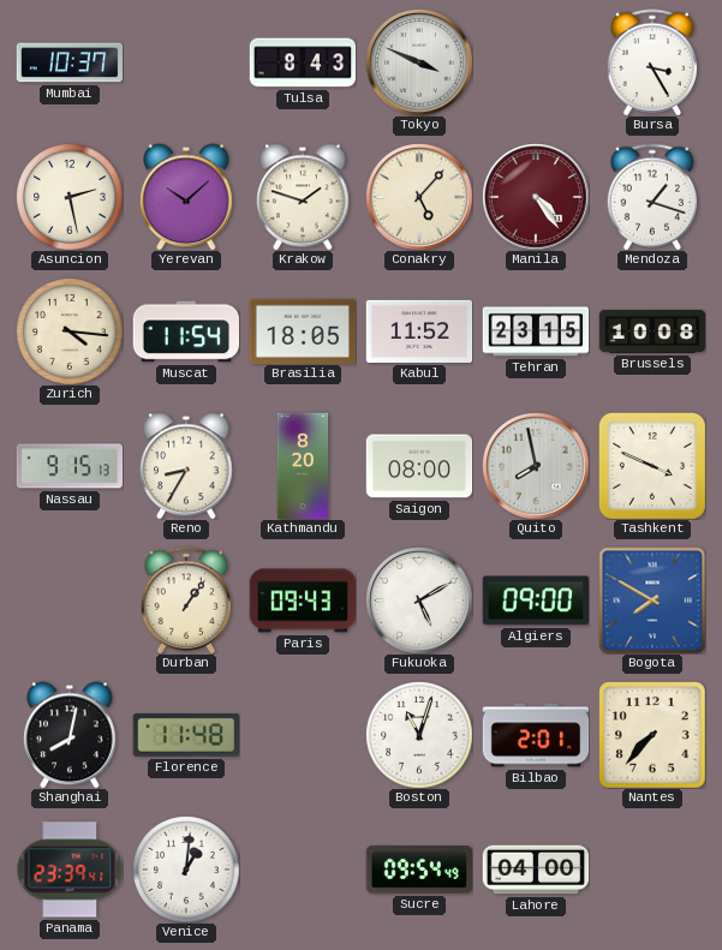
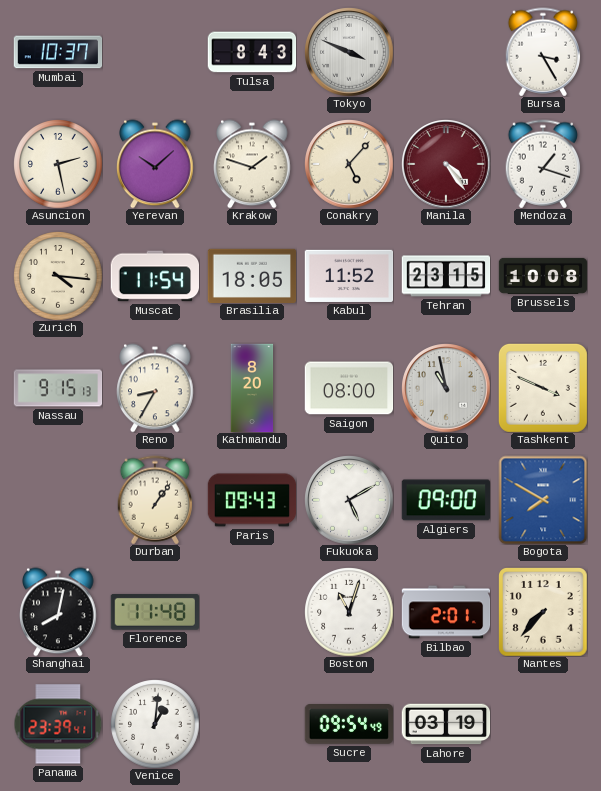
Quito: 7:58 -> 10:58 (446, 388)
Lahore: 04:00 -> 03:19 (446, 724)
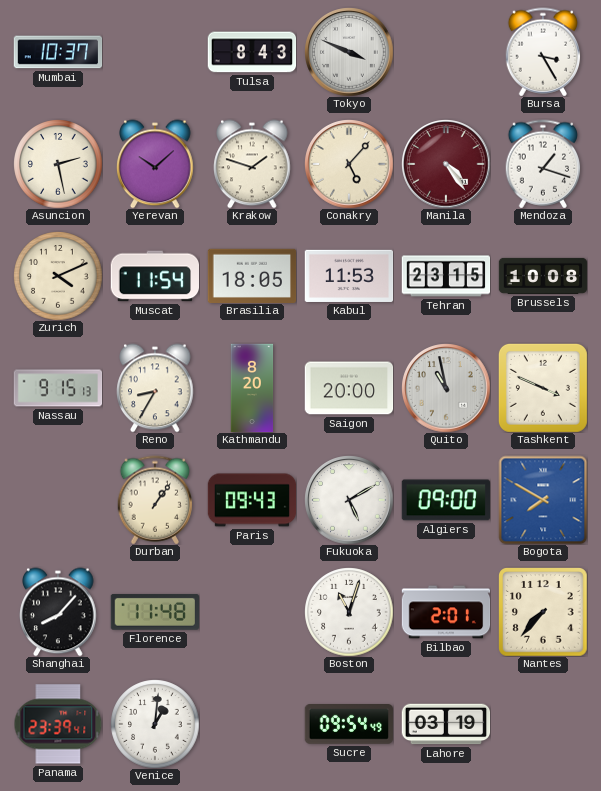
Zurich: 4:16 -> 4:11 (58, 276)
Kabul: 11:52 -> 11:53 (349, 276)
Saigon: 08:00 -> 20:00 (349, 388)
Shanghai: 8:02 -> 8:07 (58, 612)
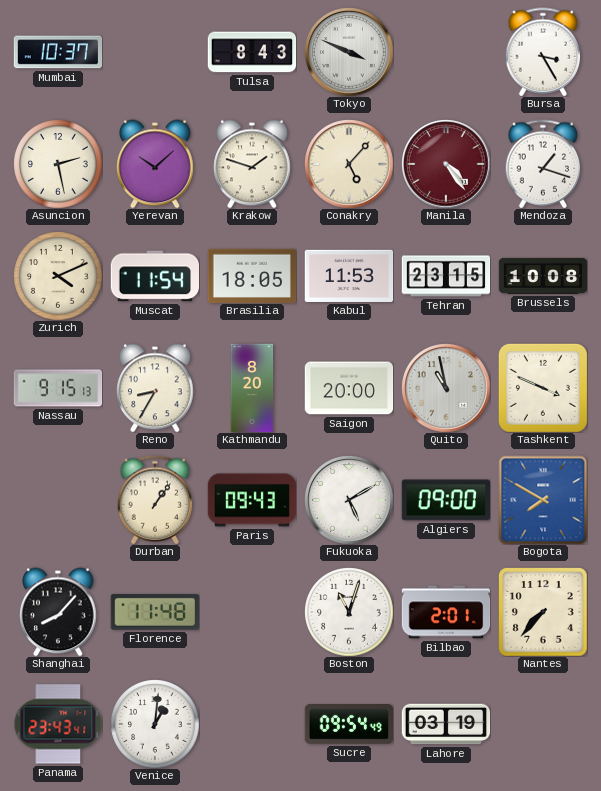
Panama: 23:39 -> 23:43 (58, 724)
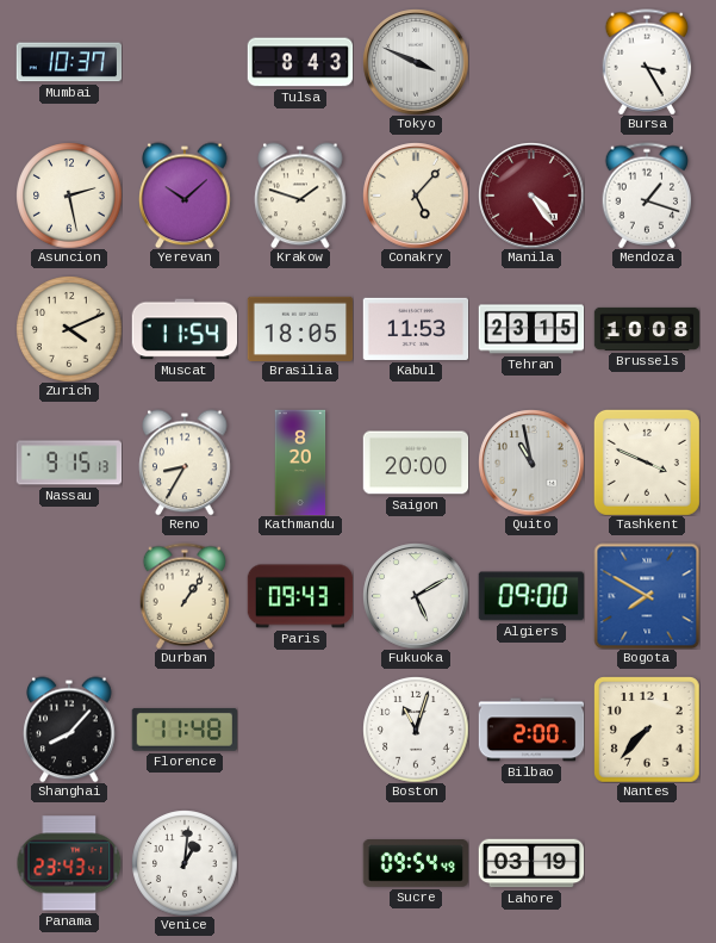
Bilbao: 2:01 -> 2:00 (531, 730)
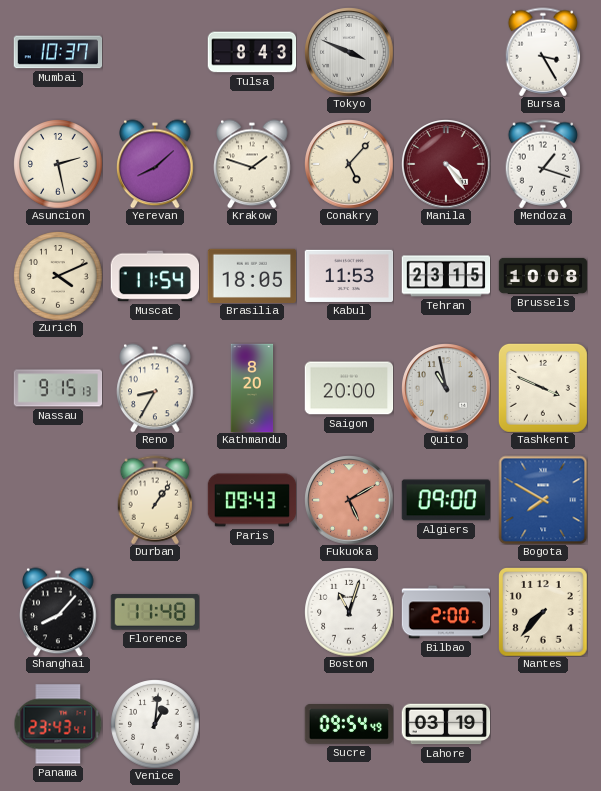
Yerevan: 10:08 -> 8:08 (155, 164)
Fukuoka dial: white -> salmon (349, 500)
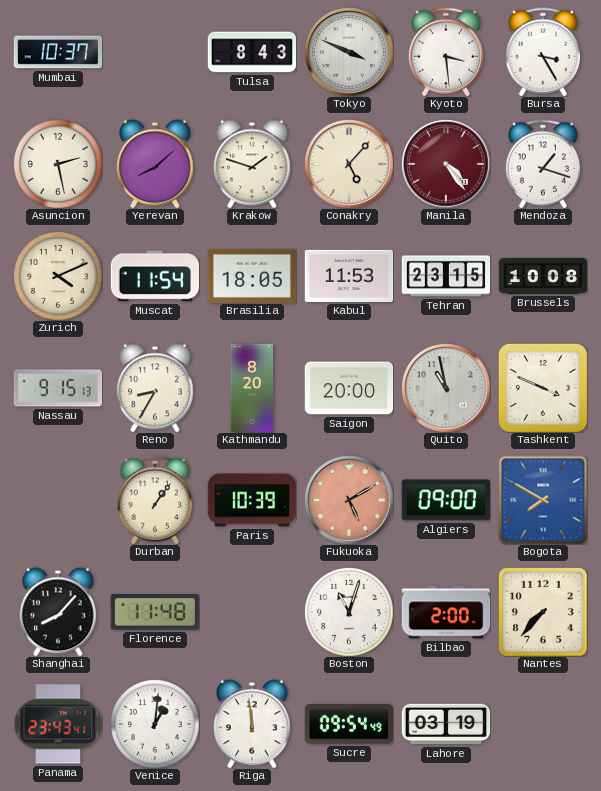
Kyoto: none -> 3:29 (446, 52)
Paris: 09:43 -> 10:39 (252, 500)
Riga: none -> 11:59 (252, 724)
